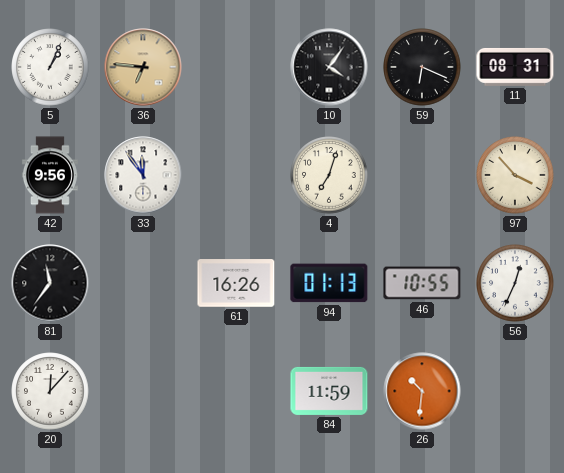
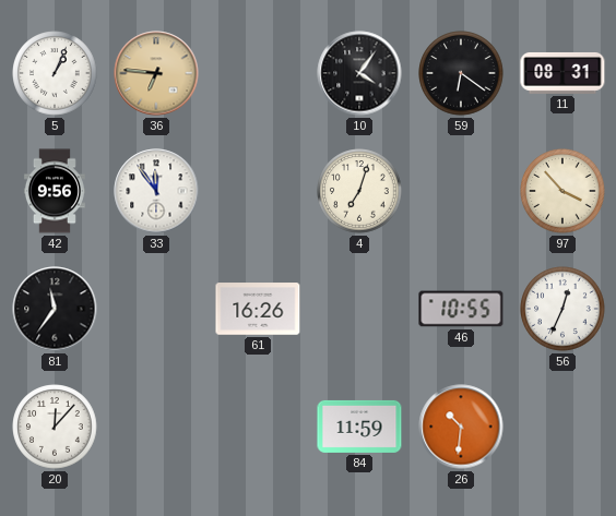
59: 6:19 -> 6:21 (461, 73)
94: 01:13 -> none (329, 283)
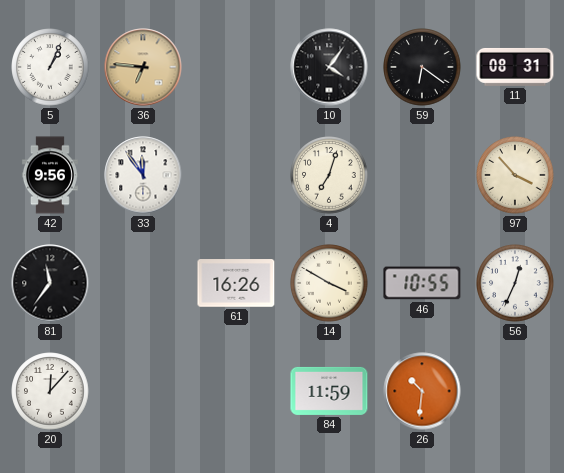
14: none -> 3:50 (329, 283)
